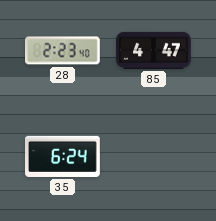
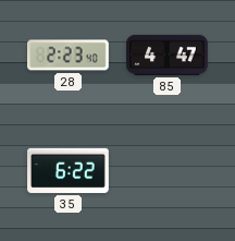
35: 6:24 -> 6:22 (69, 170)
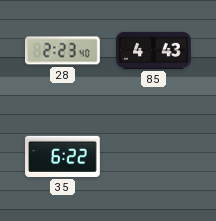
85: 4:47 -> 4:43 (154, 50)
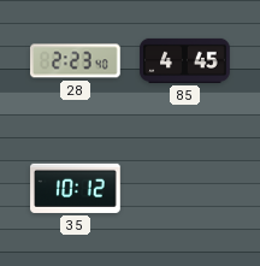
85: 4:43 -> 4:45 (185, 60)
35: 6:22 -> 10:12 (76, 188)
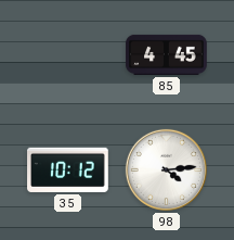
28: 2:23 -> none (76, 61)
98: none -> 4:14 (166, 169)
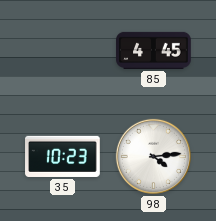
35: 10:12 -> 10:23 (63, 156)
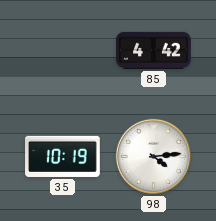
85: 4:45 -> 4:42 (154, 50)
35: 10:23 -> 10:19 (63, 156)
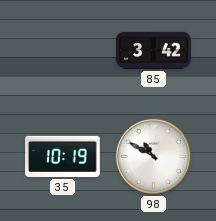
85: 4:42 -> 3:42 (154, 50)
98: 4:14 -> 10:50 (153, 156)
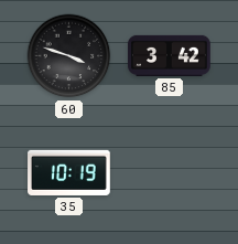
60: none -> 3:48 (69, 56)
98: 10:50 -> none (153, 156)
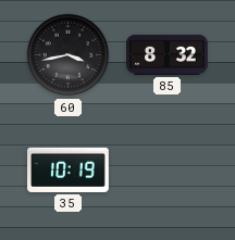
60: 3:48 -> 3:43 (69, 55)
85: 3:42 -> 8:32 (168, 54)
